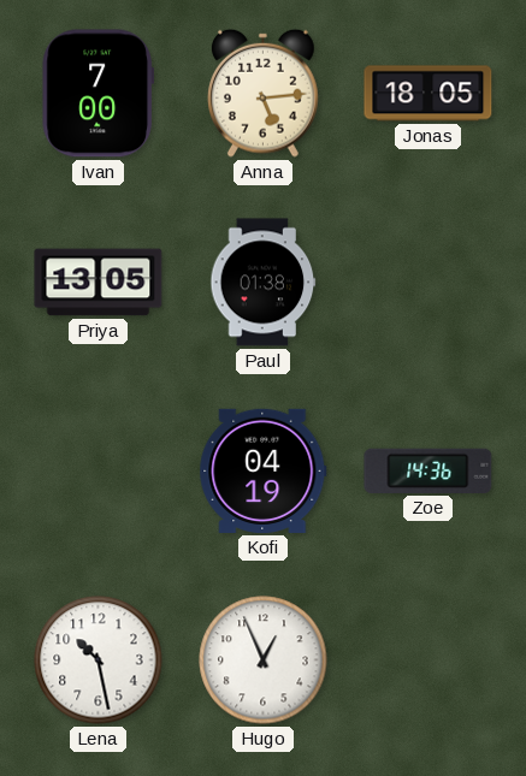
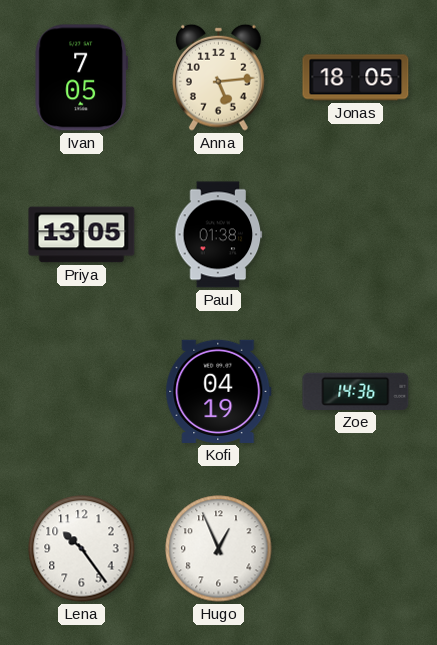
Ivan: 7:00 -> 7:05 (81, 78)
Lena: 10:28 -> 10:24 (82, 549)
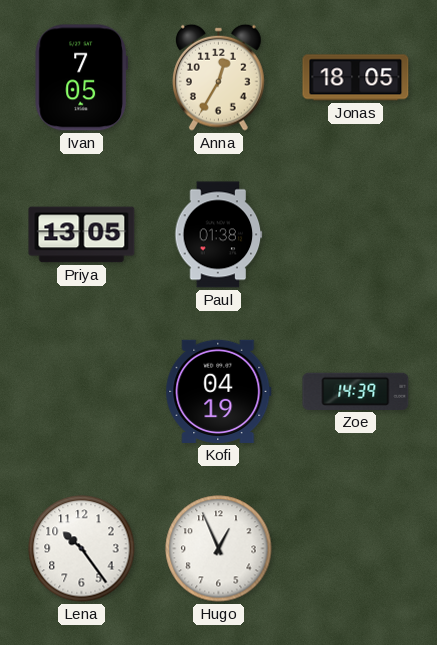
Anna: 5:14 -> 12:35 (219, 77)
Zoe: 14:36 -> 14:39 (356, 391)
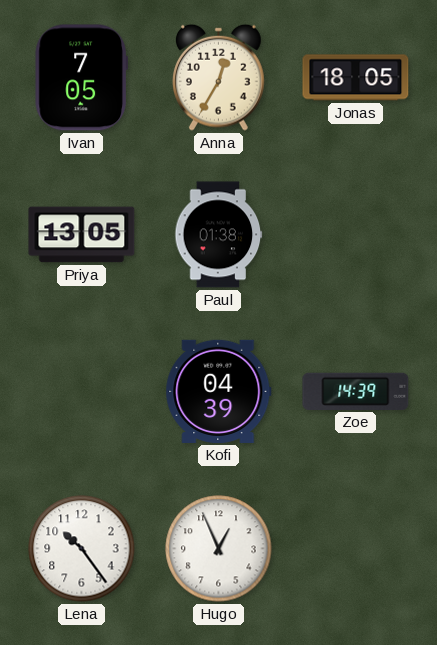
Kofi: 04:19 -> 04:39 (219, 391)
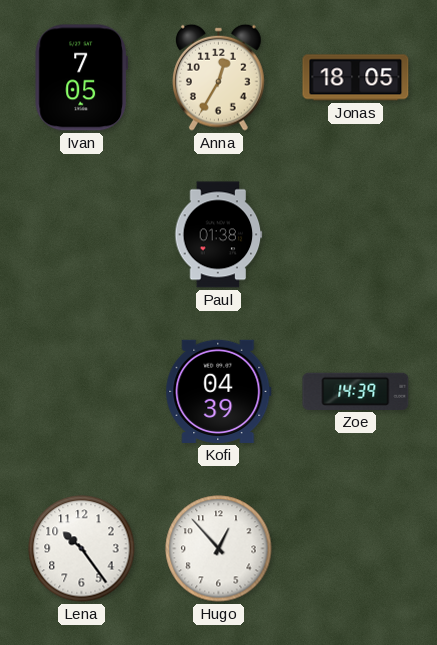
Priya: 13:05 -> none (82, 235)
Hugo: 12:56 -> 12:53 (219, 549)
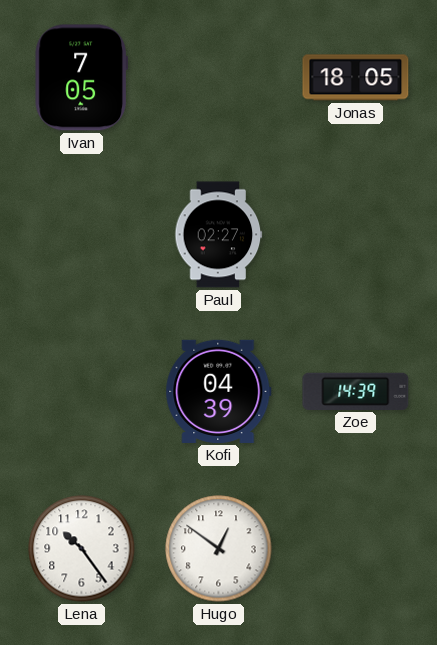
Anna: 12:35 -> none (219, 77)
Paul: 01:38 -> 02:27 (219, 235)
Hugo: 12:53 -> 12:51 (219, 549)
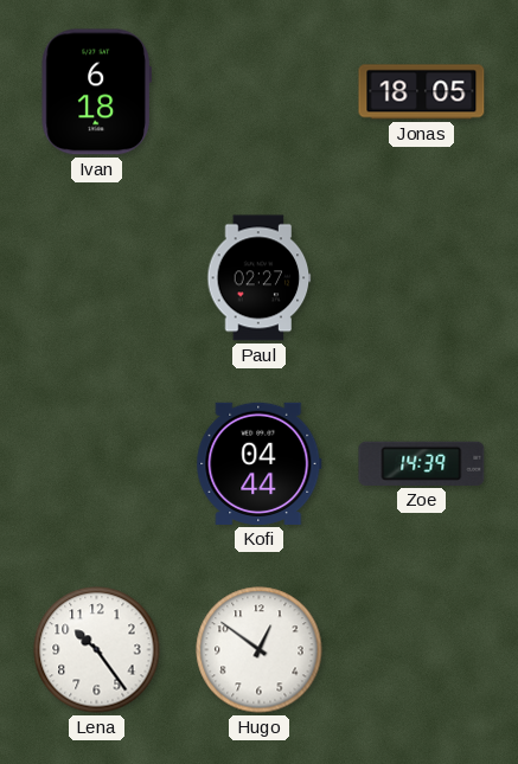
Ivan: 7:05 -> 6:18 (96, 92)
Kofi: 04:39 -> 04:44 (260, 463)
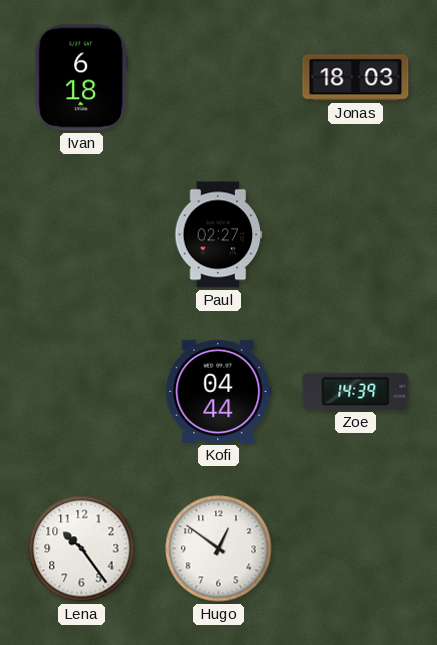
Jonas: 18:05 -> 18:03 (356, 78)
